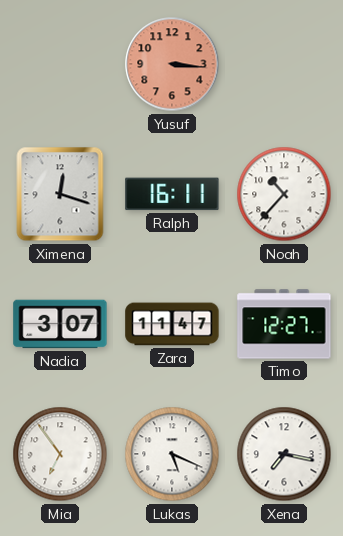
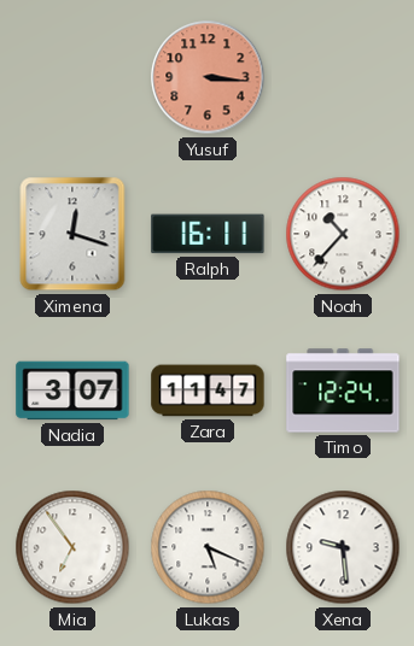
Timo: 12:27 -> 12:24 (343, 390)
Xena: 7:17 -> 9:29 (343, 547)
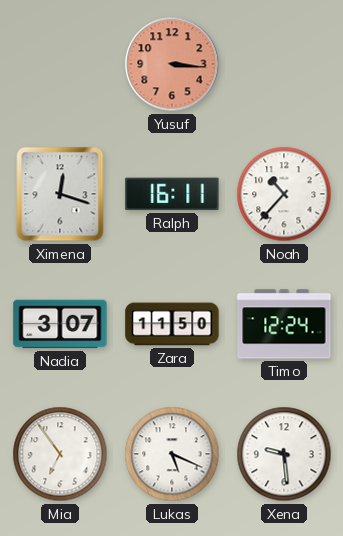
Zara: 11:47 -> 11:50 (172, 324)
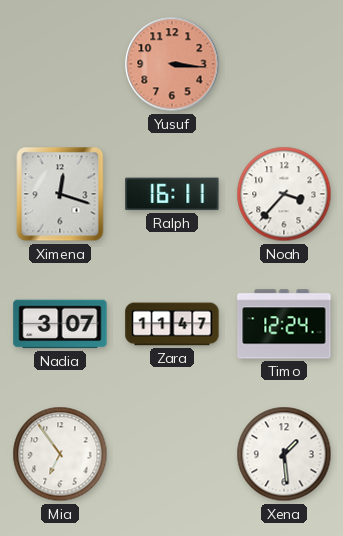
Noah: 10:37 -> 3:37 (284, 194)
Zara: 11:50 -> 11:47 (172, 324)
Lukas: 5:19 -> none (172, 454)
Xena: 9:29 -> 1:29 (284, 454)
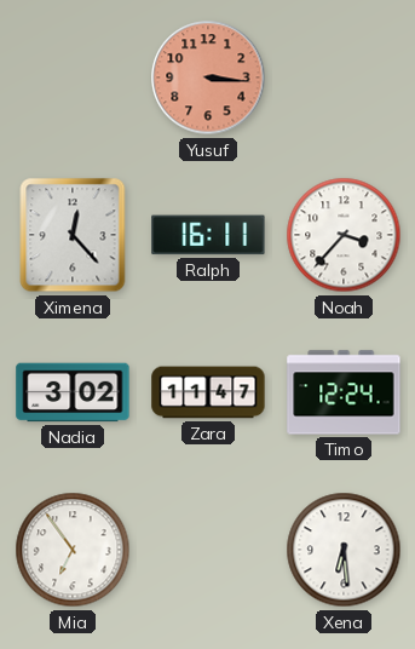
Ximena: 12:18 -> 12:23 (73, 235)
Nadia: 3:07 -> 3:02 (73, 392)
Xena: 1:29 -> 6:29 (344, 550)
